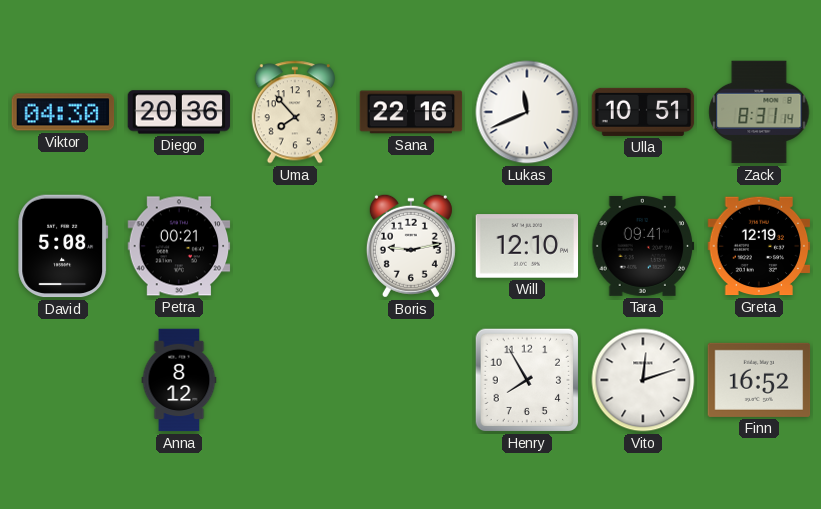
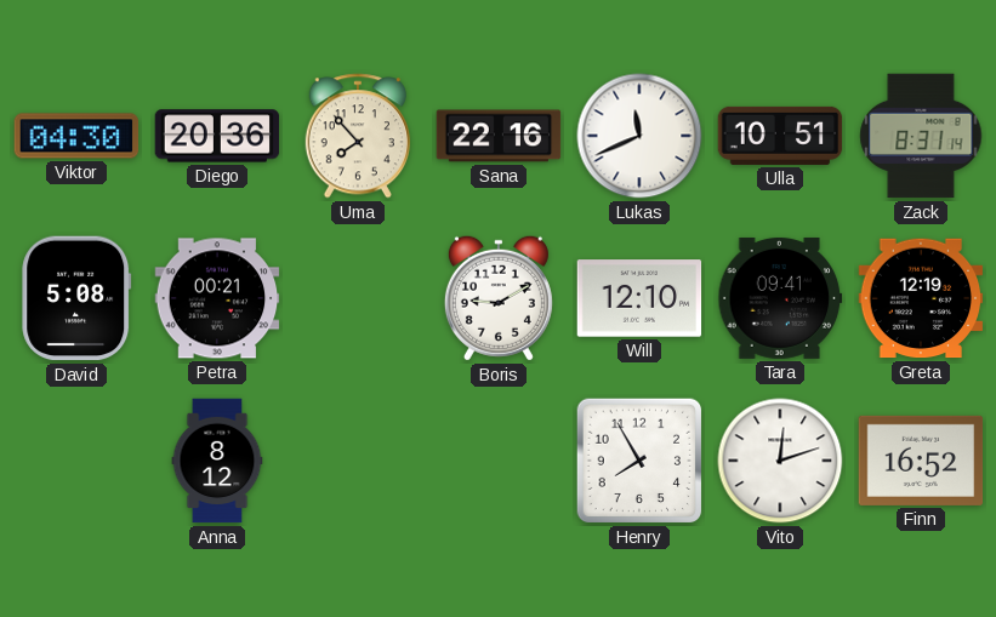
Boris: 9:13 -> 9:10 (499, 298)
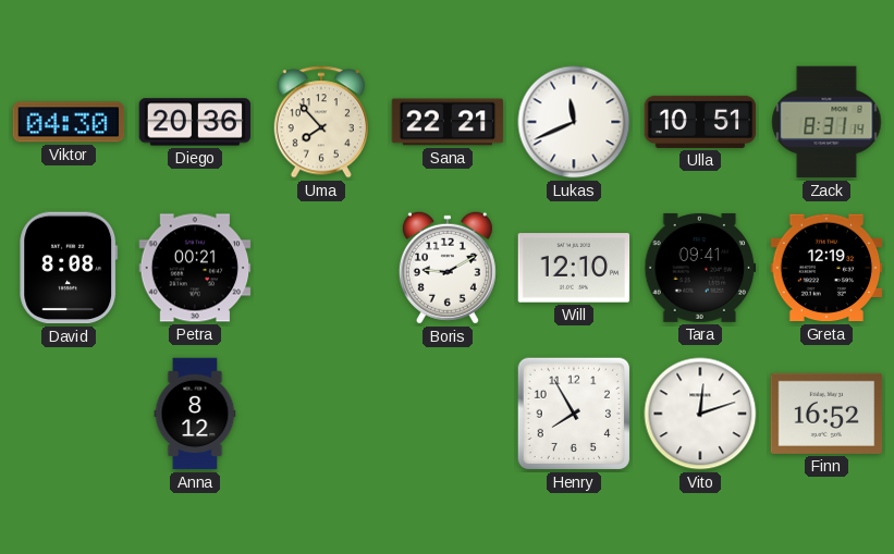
Sana: 22:16 -> 22:21 (448, 122)
David: 5:08 -> 8:08 (69, 268)
